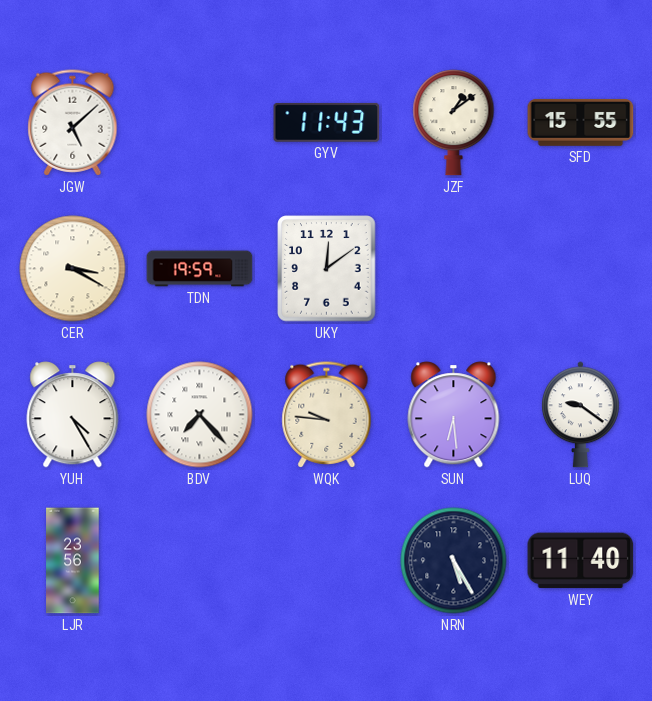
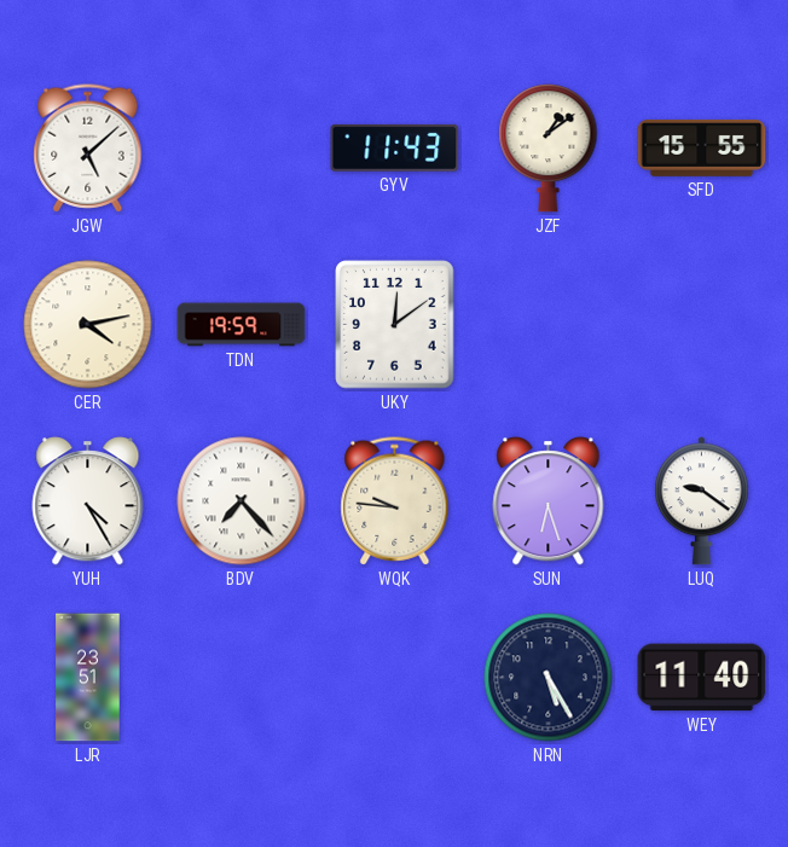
CER: 3:20 -> 4:13 (88, 325)
SUN: 6:29 -> 6:27 (549, 501)
LJR: 23:56 -> 23:51 (88, 678)
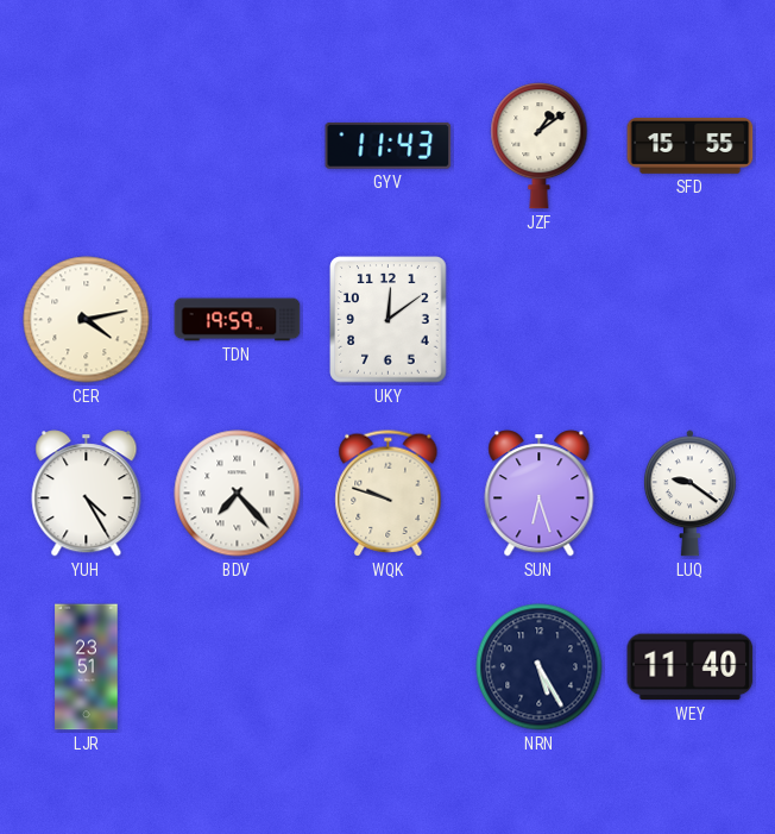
JGW: 5:08 -> none (88, 149)
WQK: 9:46 -> 9:48 (389, 494)
